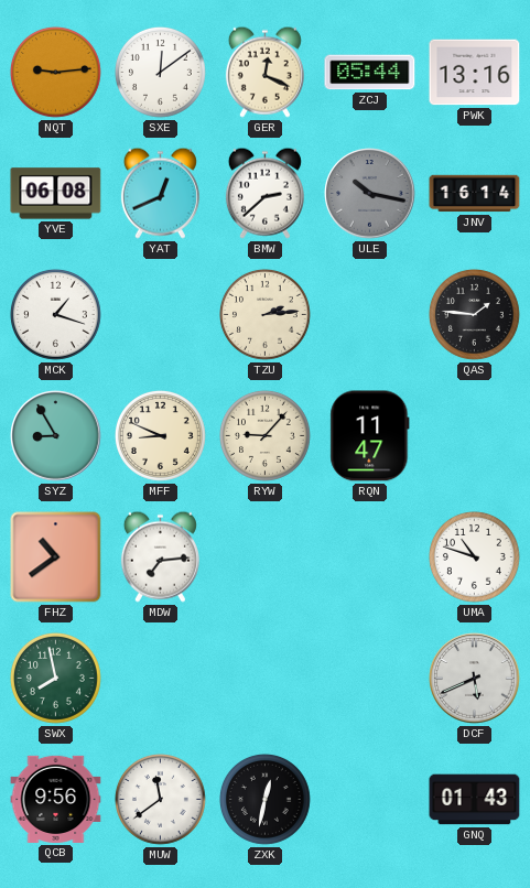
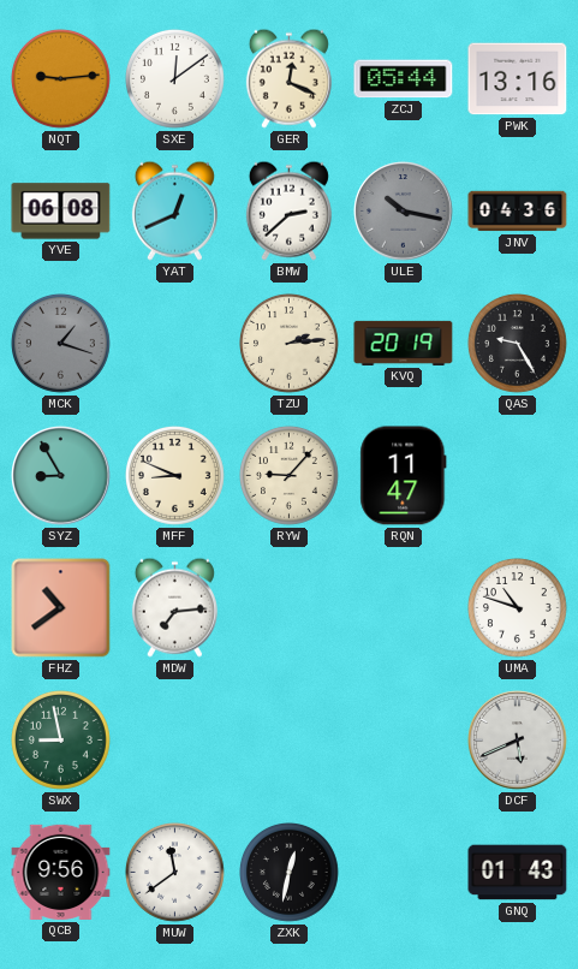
JNV: 16:14 -> 04:36 (518, 212)
MCK dial: white -> grey (61, 344)
KVQ: none -> 20:19 (404, 343)
QAS: 1:46 -> 9:25 (518, 344)
SWX: 7:58 -> 8:58 (61, 741)
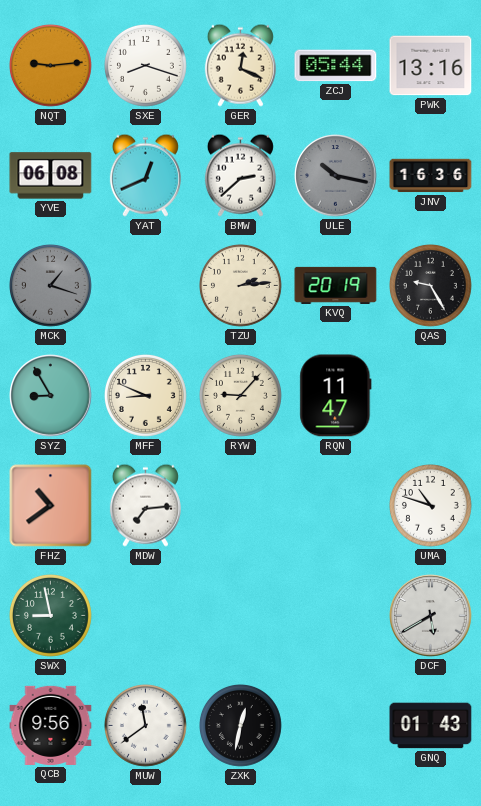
SXE: 12:09 -> 8:18 (146, 66)
JNV: 04:36 -> 16:36 (431, 176)
DCF: 5:41 -> 5:40 (431, 616)
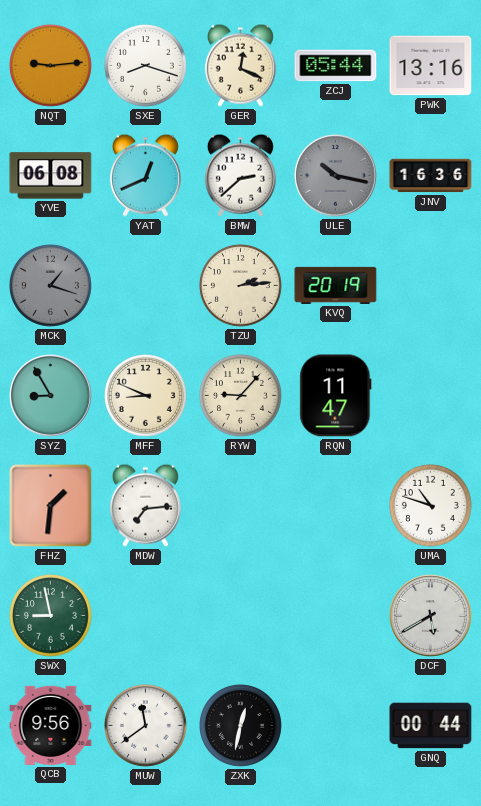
QAS: 9:25 -> none (431, 286)
FHZ: 10:39 -> 1:31 (51, 506)
GNQ: 01:43 -> 00:44 (431, 726)
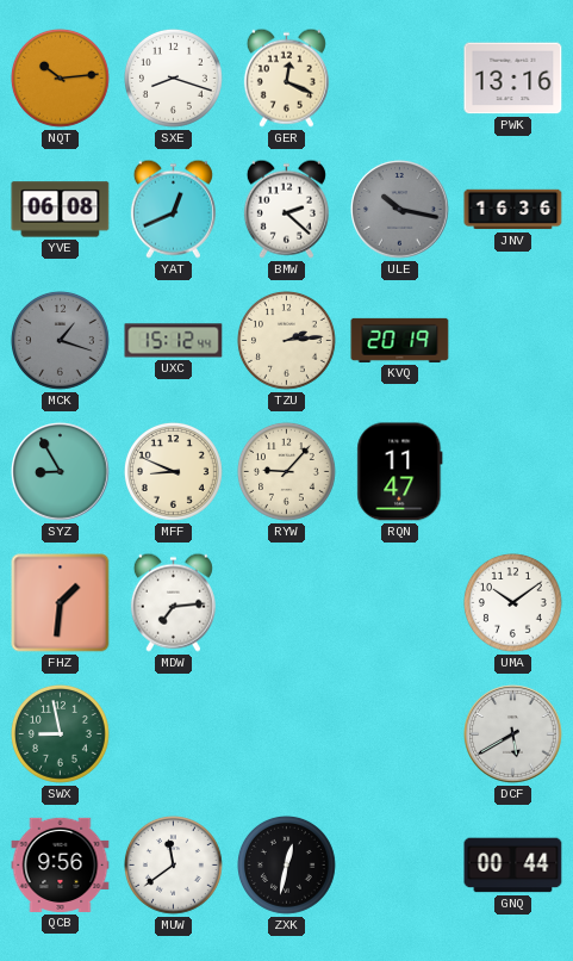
NQT: 9:14 -> 10:14 (61, 79)
ZCJ: 05:44 -> none (336, 66)
BMW: 2:38 -> 2:22 (286, 209)
UXC: none -> 15:12 (174, 341)
UMA: 10:48 -> 10:09 (513, 603)
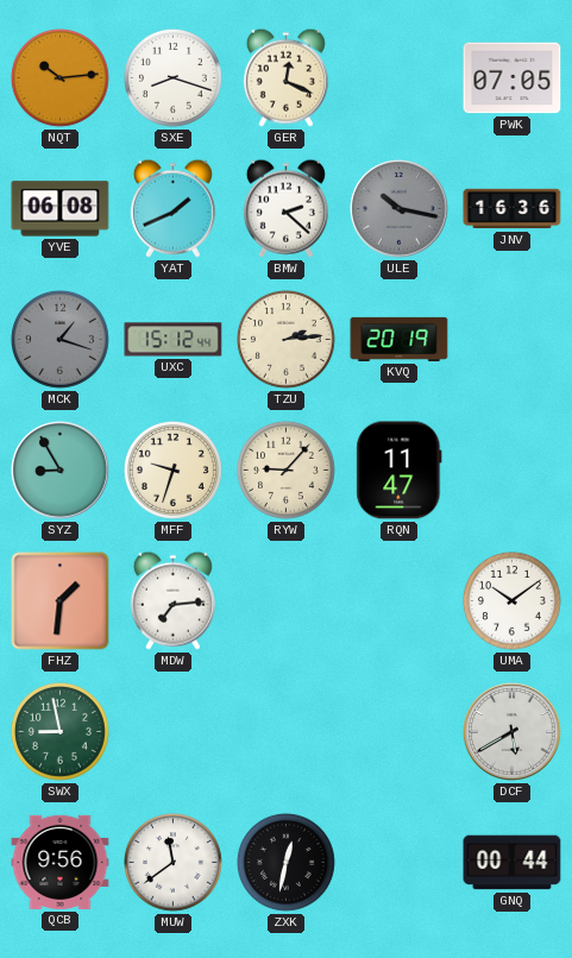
PWK: 13:16 -> 07:05 (513, 78)
YAT: 12:41 -> 1:41 (172, 208)
MFF: 8:49 -> 9:33 (174, 471)
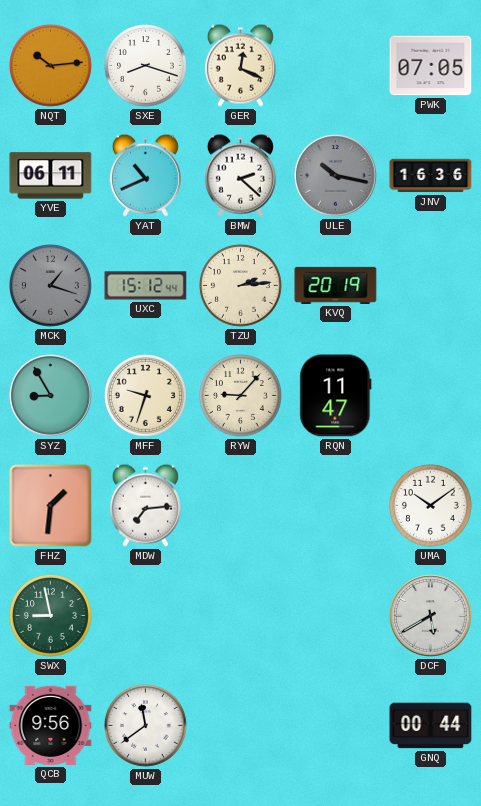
YVE: 06:08 -> 06:11 (51, 176)
YAT: 1:41 -> 10:41 (145, 175)
ZXK: 12:32 -> none (287, 863)
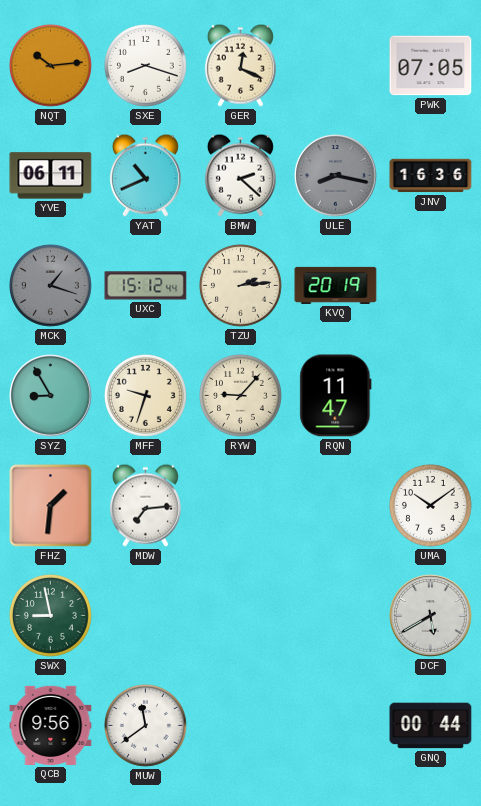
ULE: 10:17 -> 8:17 (336, 176)
